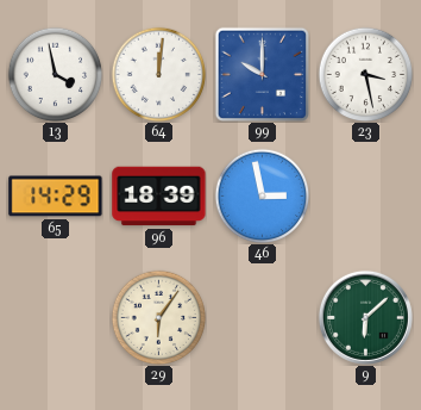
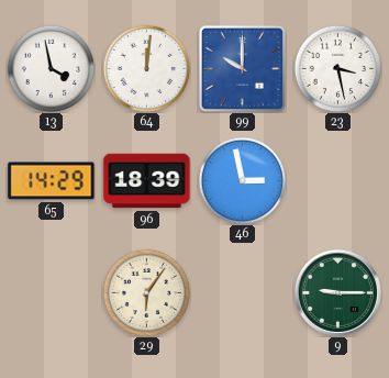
9: 6:08 -> 9:15 (337, 292)
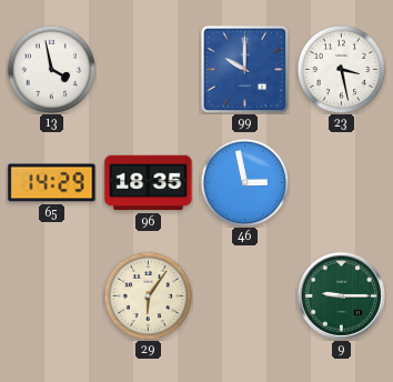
64: 12:01 -> none (146, 68)
96: 18:39 -> 18:35 (149, 183)
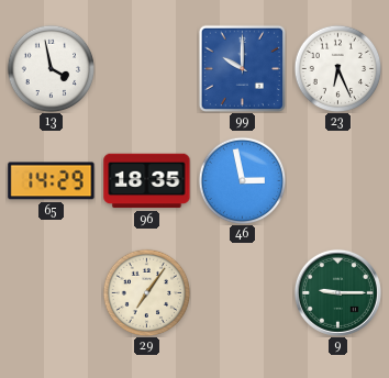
23: 3:28 -> 6:26 (337, 68)
29: 6:06 -> 7:06 (146, 292)
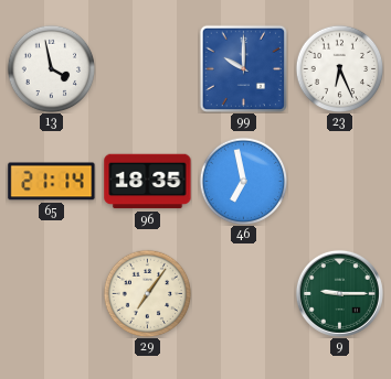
65: 14:29 -> 21:14 (52, 182)
46: 2:58 -> 6:58 (243, 181)
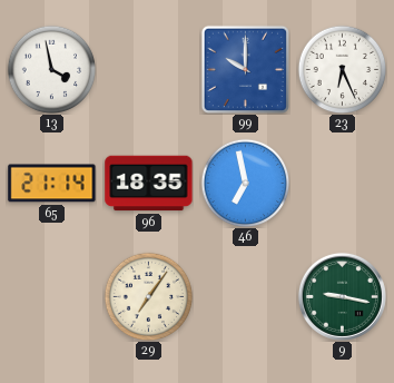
9: 9:15 -> 9:17 (342, 296)
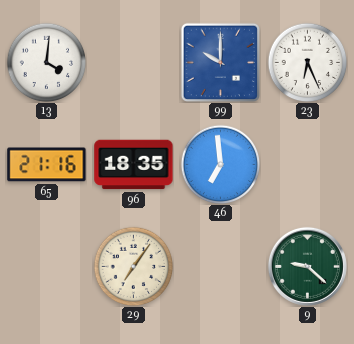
13: 3:58 -> 4:01 (46, 62)
65: 21:14 -> 21:16 (47, 165)
46: 6:58 -> 6:59 (220, 164)
9: 9:17 -> 9:22 (307, 266)
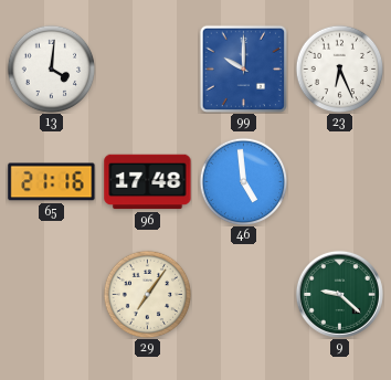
96: 18:35 -> 17:48 (148, 182)
46: 6:59 -> 4:59 (243, 181)
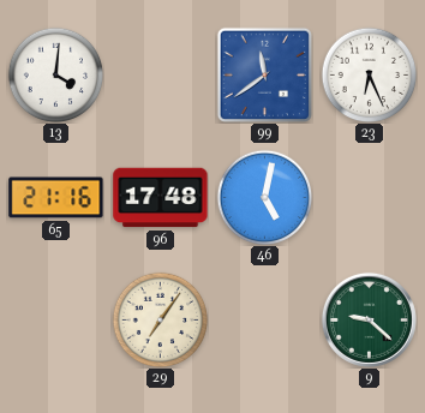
99: 10:00 -> 11:39 (264, 74)
46: 4:59 -> 5:02 (264, 197)
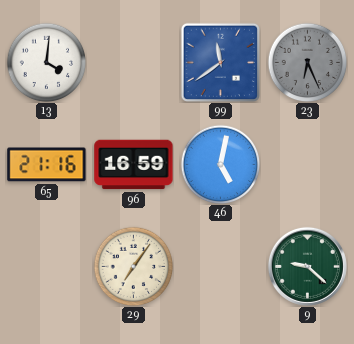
23 dial: white -> grey (307, 62)
96: 17:48 -> 16:59 (134, 165)
